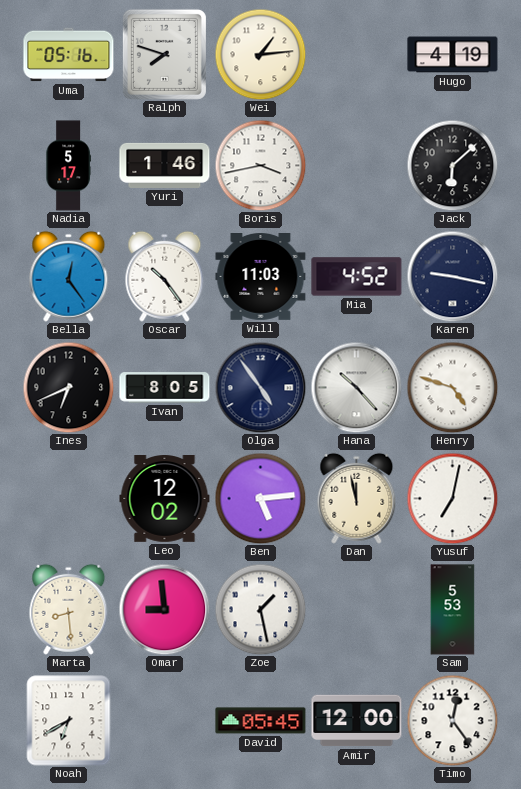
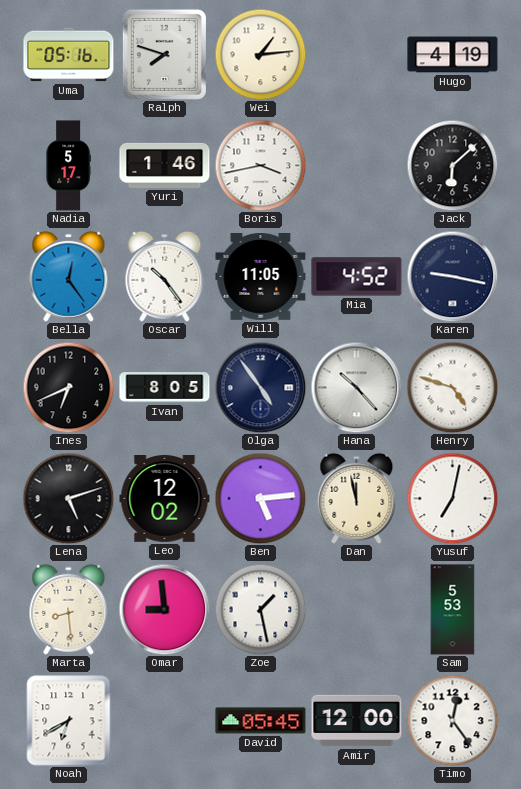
Will: 11:03 -> 11:05 (261, 277)
Lena: none -> 5:12 (68, 498)
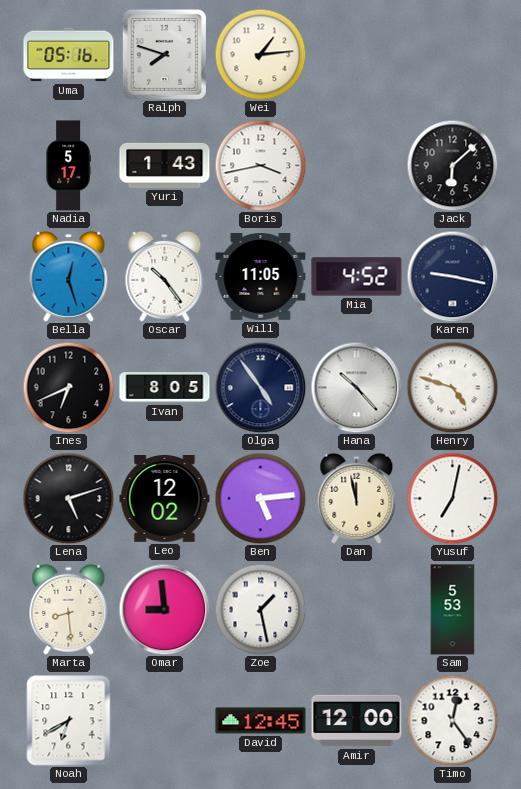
Hugo: 4:19 -> none (453, 55)
Yuri: 1:46 -> 1:43 (165, 165)
Bella: 12:24 -> 12:27 (69, 276)
David: 05:45 -> 12:45 (261, 721)
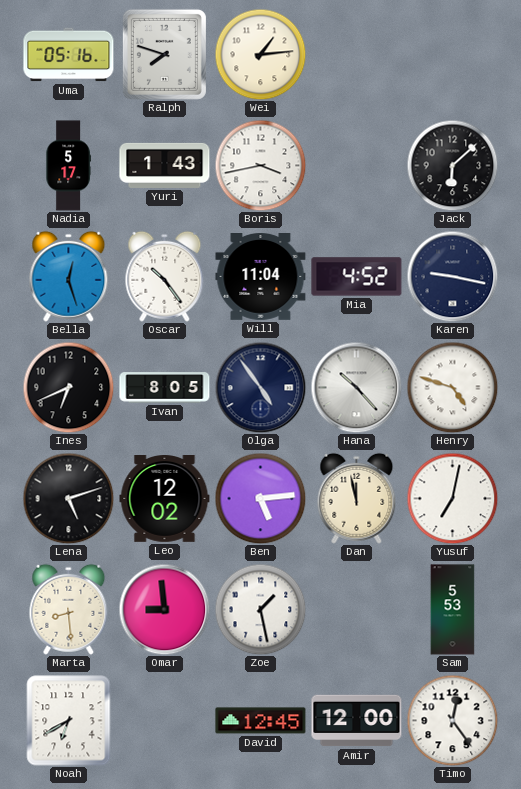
Will: 11:05 -> 11:04 (261, 277)
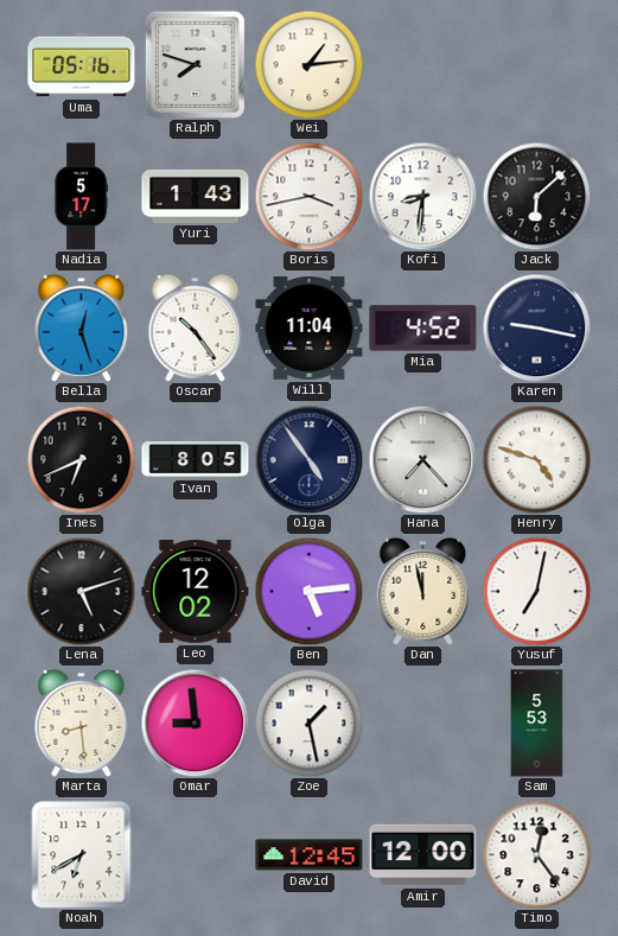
Kofi: none -> 8:31 (422, 196)
Hana: 10:23 -> 7:23 (422, 459)
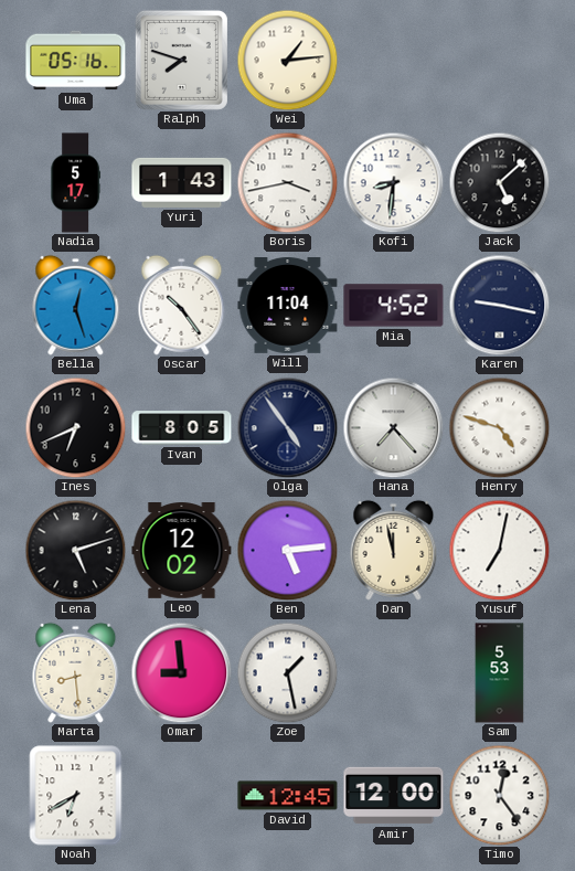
Jack: 6:08 -> 5:08 (499, 182)
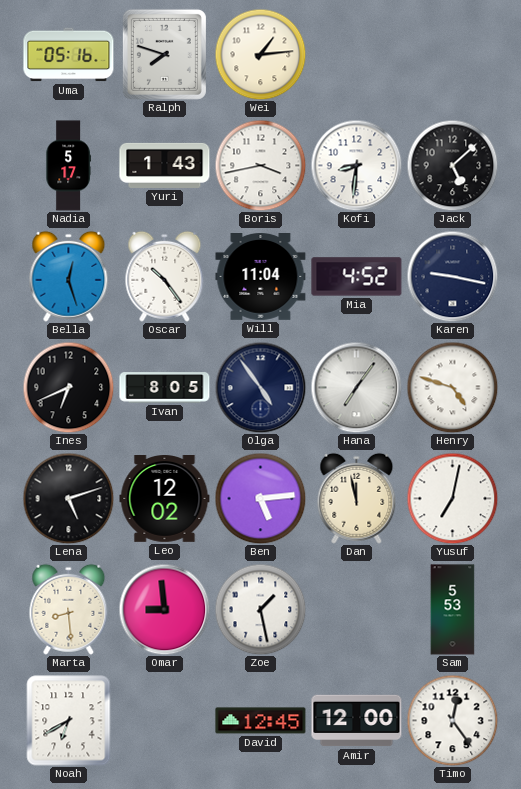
Hana: 7:23 -> 7:06 (356, 387)
